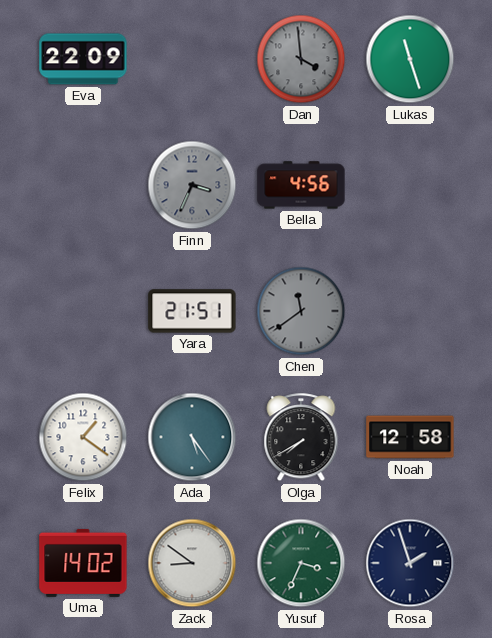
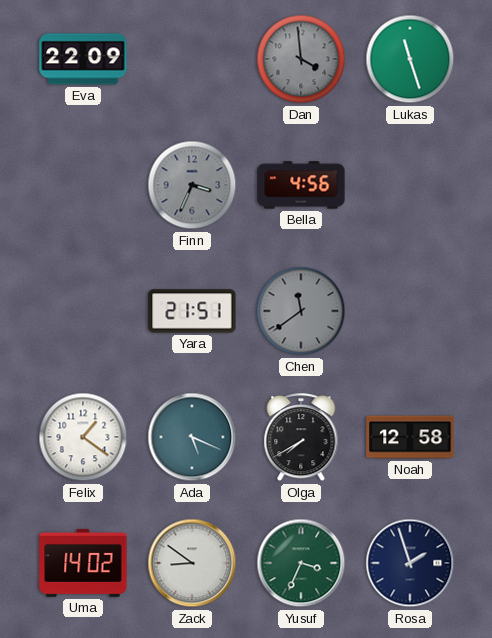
Ada: 5:24 -> 5:19 (192, 437)
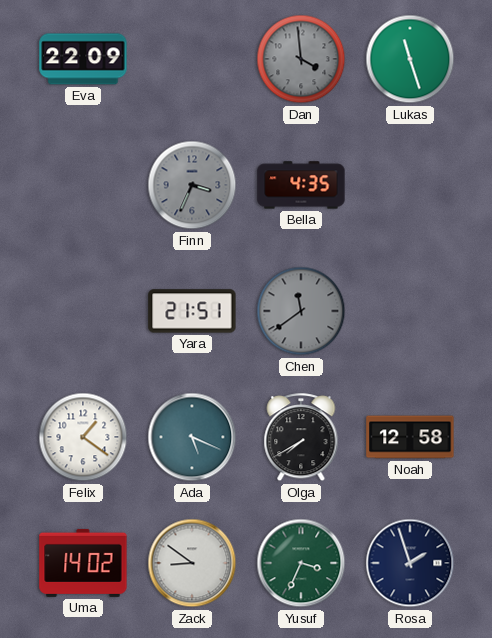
Bella: 4:56 -> 4:35 (301, 185)
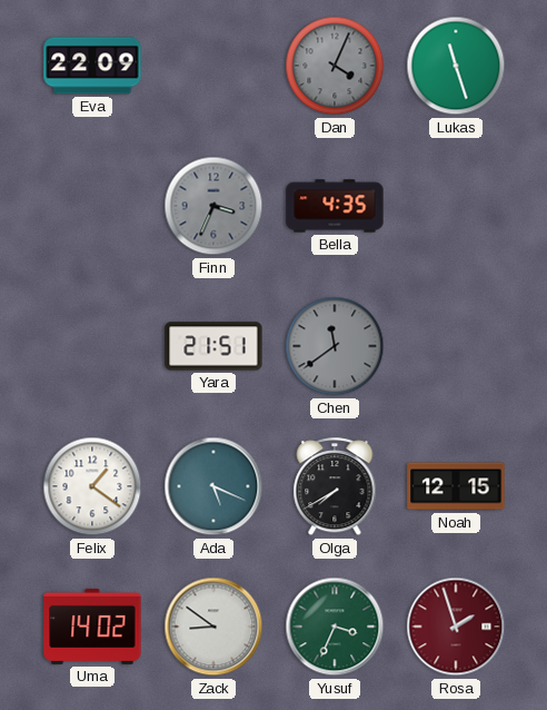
Dan: 3:59 -> 4:04 (335, 66)
Noah: 12:58 -> 12:15 (456, 486)
Rosa dial: navy -> burgundy (456, 627)
